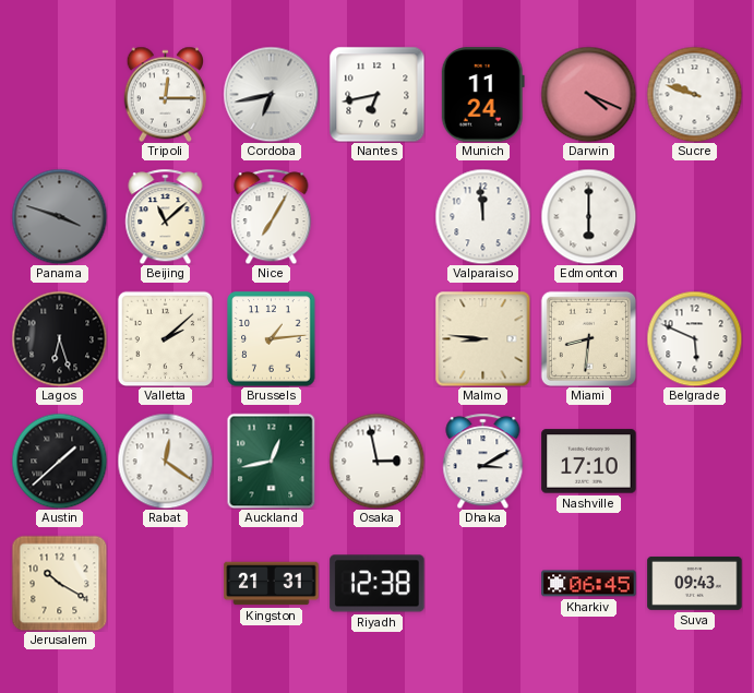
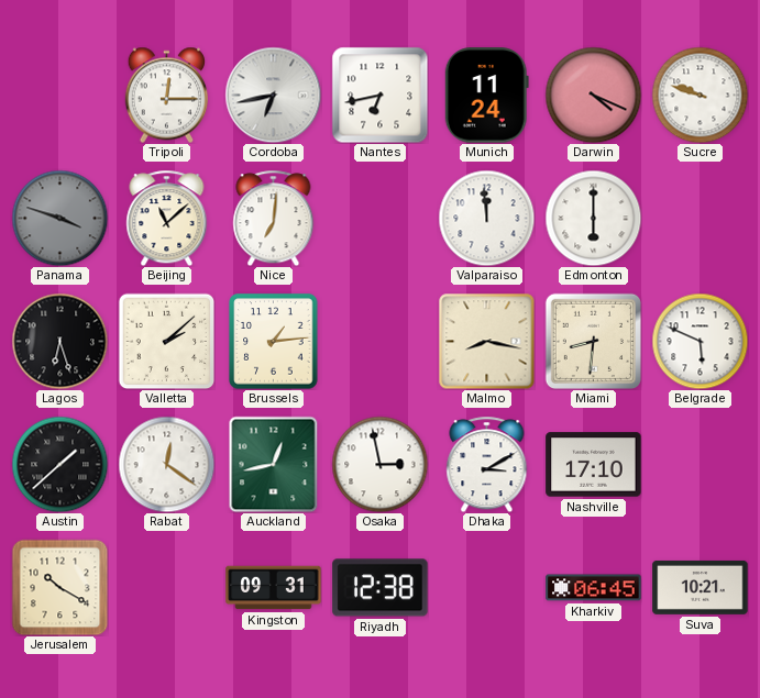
Nice: 7:05 -> 7:01 (274, 218)
Malmo: 8:46 -> 8:17 (486, 341)
Kingston: 21:31 -> 09:31 (274, 588)
Suva: 09:43 -> 10:21 (701, 587)
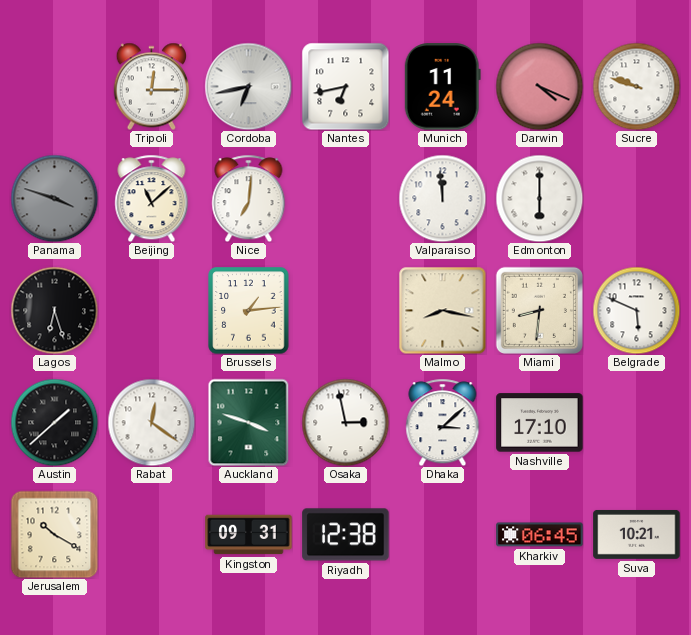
Valletta: 2:08 -> none (166, 341)
Auckland: 12:43 -> 3:48 (249, 422)
Dhaka: 3:10 -> 3:08 (443, 422)
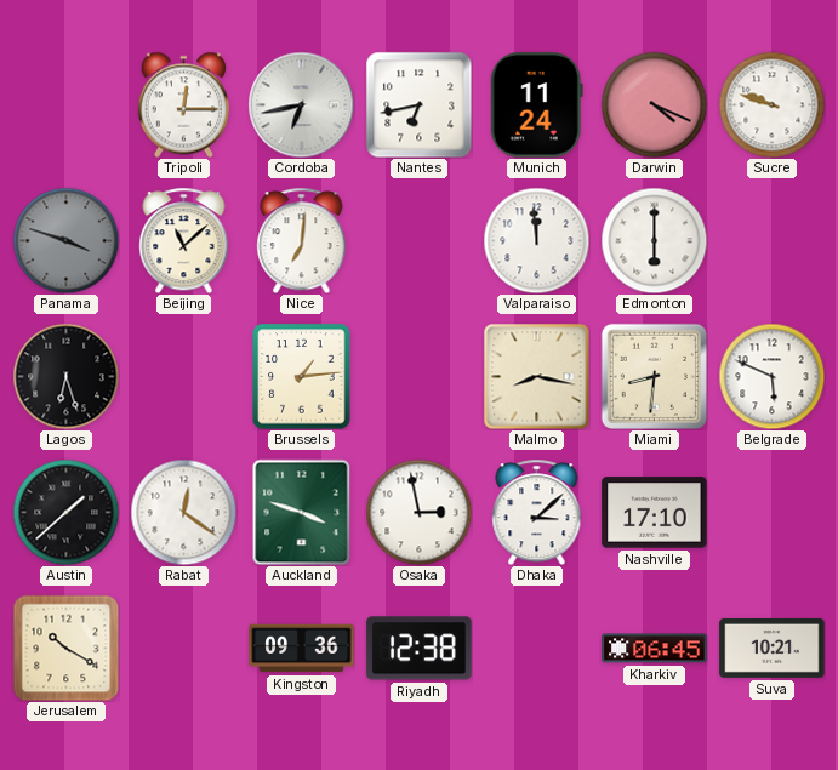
Kingston: 09:31 -> 09:36 (302, 649)
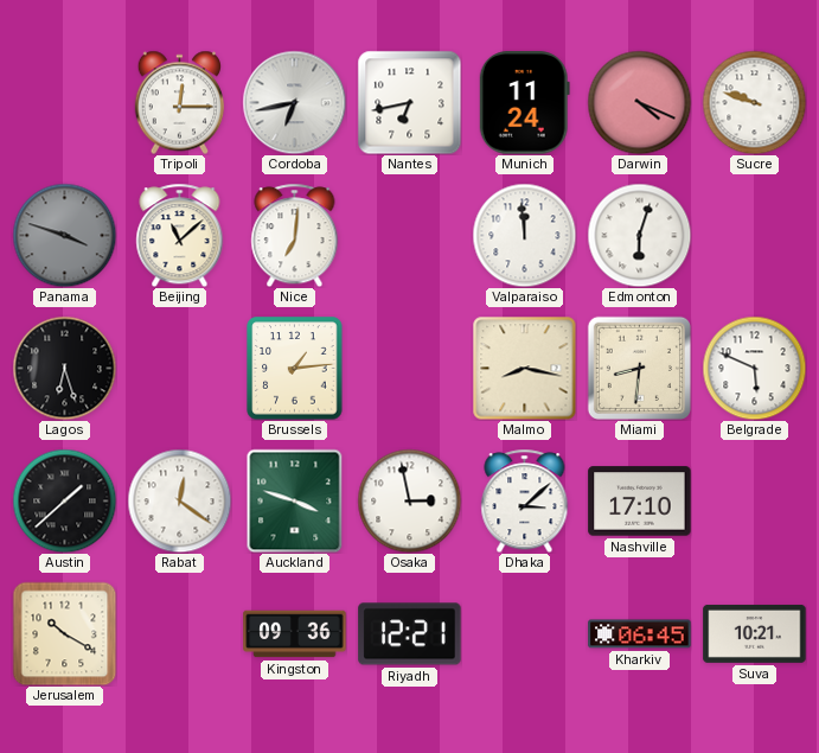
Edmonton: 6:00 -> 6:03 (639, 235)
Riyadh: 12:38 -> 12:21 (410, 634)
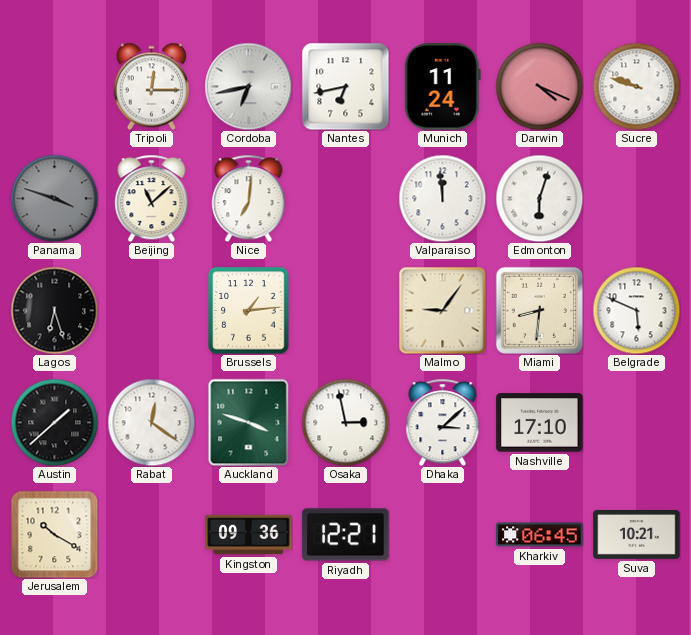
Malmo: 8:17 -> 9:06 (442, 310)
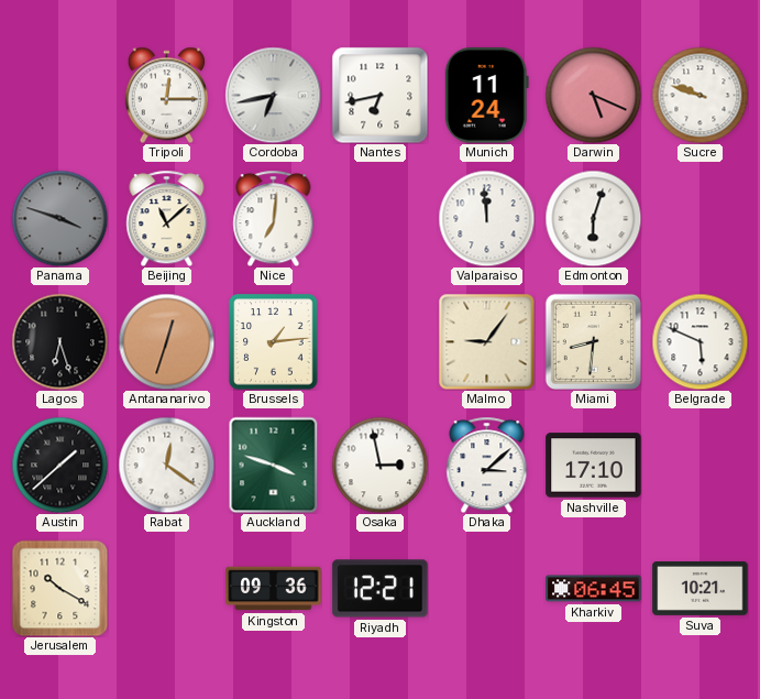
Darwin: 4:19 -> 5:19 (593, 95)
Antananarivo: none -> 12:33 (166, 341)
